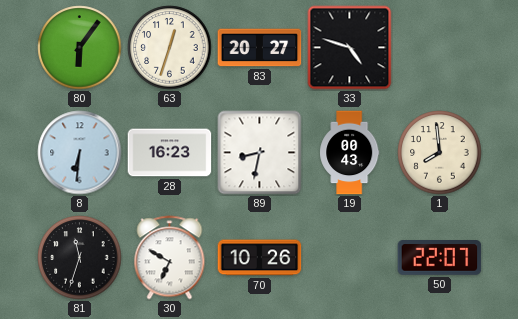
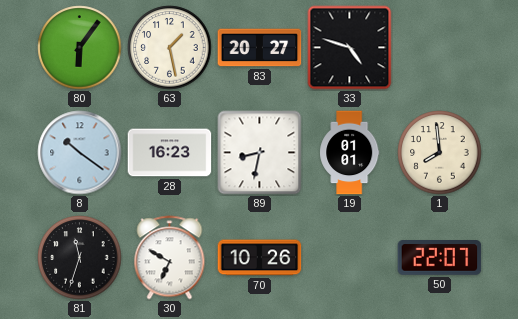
63: 12:33 -> 1:28 (170, 48)
8: 6:31 -> 10:21 (80, 153)
19: 00:43 -> 01:01 (350, 153)
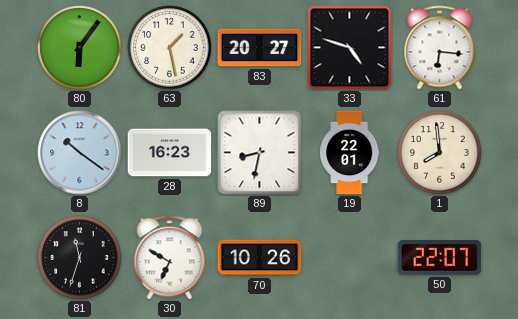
61: none -> 6:16 (440, 48)
19: 01:01 -> 22:01 (350, 153)
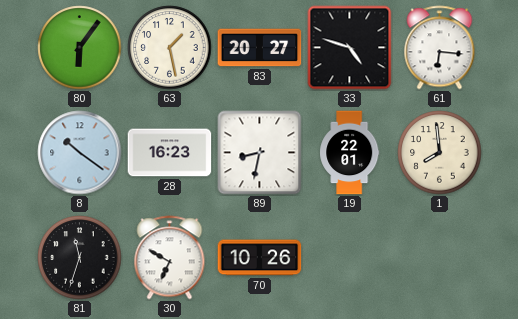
50: 22:07 -> none (440, 258)
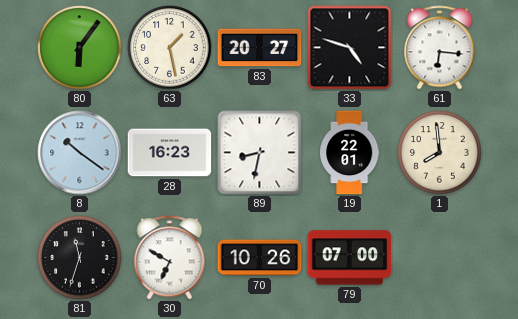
79: none -> 07:00 (350, 258)
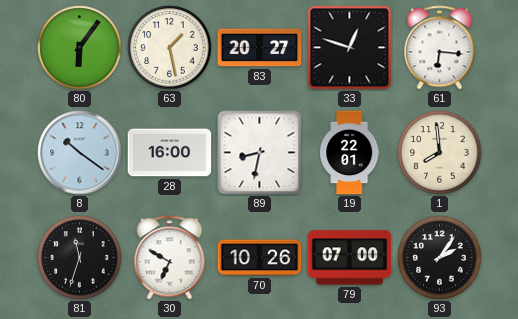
33: 4:48 -> 12:48 (350, 48)
28: 16:23 -> 16:00 (170, 153)
93: none -> 2:06 (440, 258)
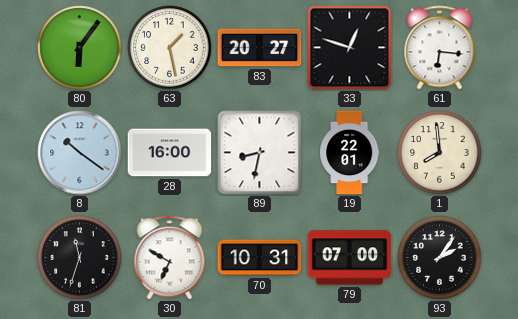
70: 10:26 -> 10:31 (260, 258)
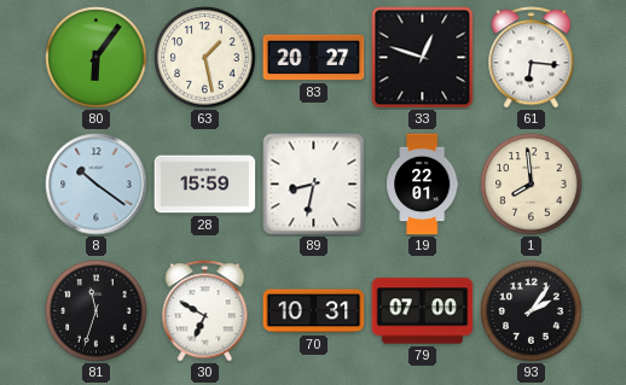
28: 16:00 -> 15:59 (205, 185)
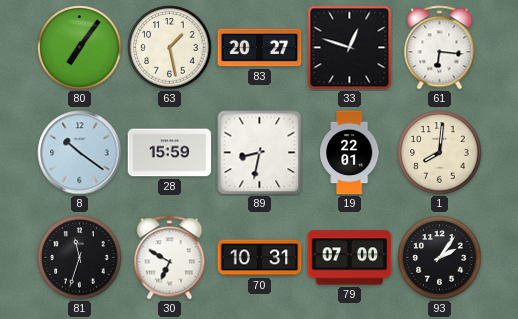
80: 6:06 -> 7:06 (80, 48)
1: 7:59 -> 8:01 (440, 153)
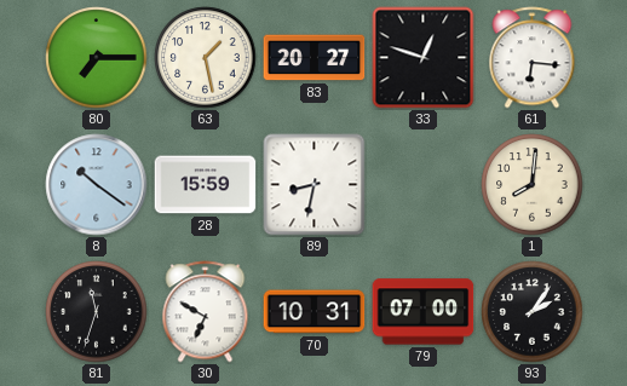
80: 7:06 -> 7:15 (97, 58)
19: 22:01 -> none (350, 153)
